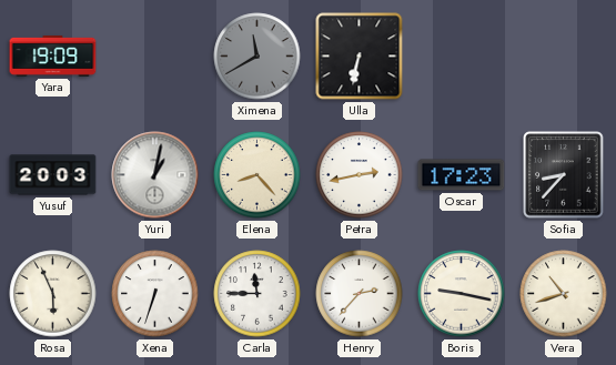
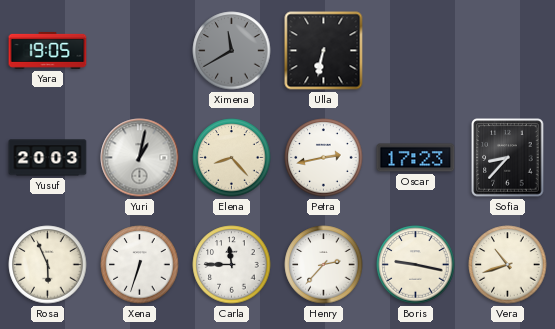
Yara: 19:09 -> 19:05 (48, 50)
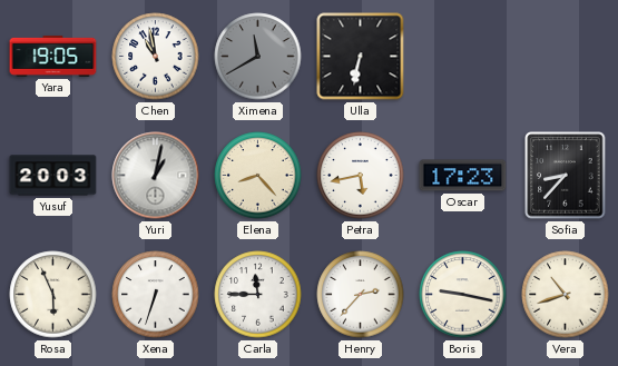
Chen: none -> 10:58 (156, 57)
Petra: 2:43 -> 5:43 (361, 176)
